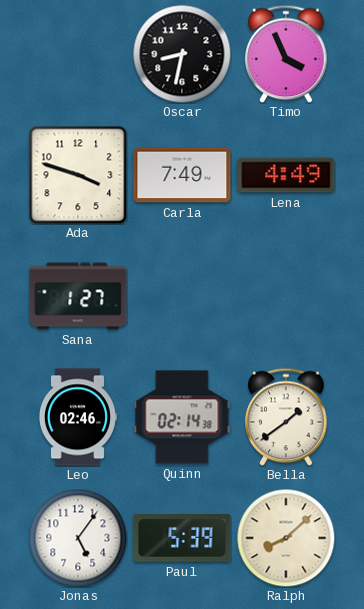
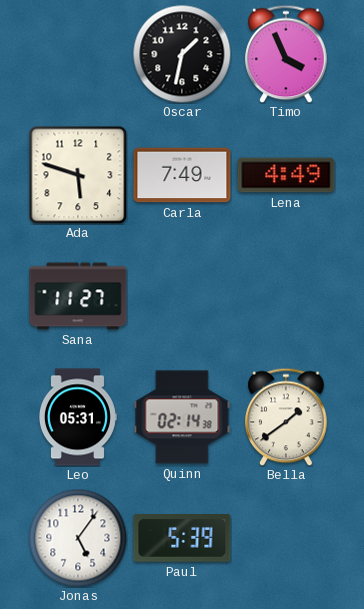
Oscar: 8:32 -> 1:32 (182, 54)
Ada: 3:48 -> 5:48 (78, 175)
Sana: 1:27 -> 11:27 (78, 296)
Leo: 02:46 -> 05:31 (77, 417)
Ralph: 8:08 -> none (286, 538)
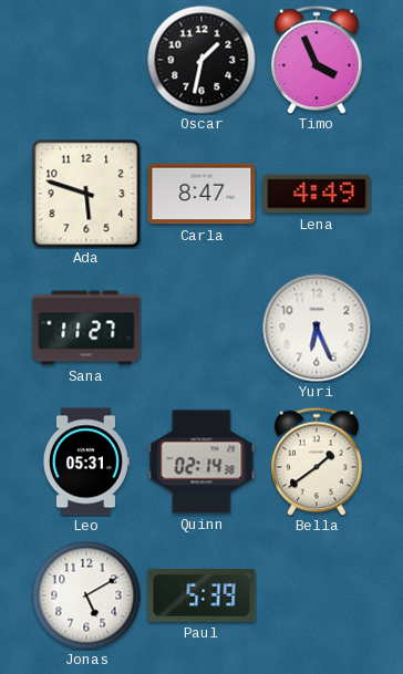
Carla: 7:49 -> 8:47 (201, 194)
Yuri: none -> 6:26 (317, 328)
Jonas: 5:06 -> 5:10 (86, 595)
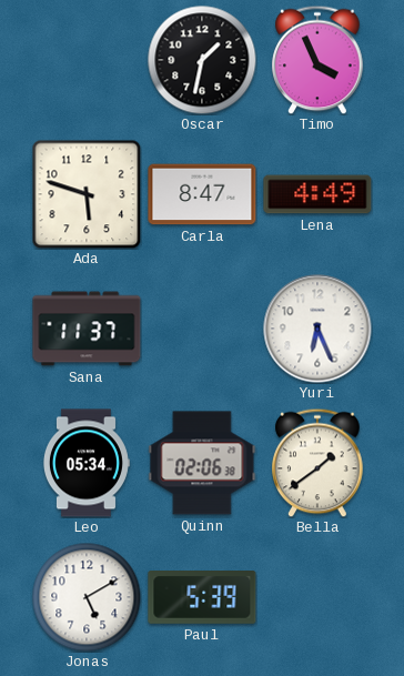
Sana: 11:27 -> 11:37 (87, 329)
Leo: 05:31 -> 05:34 (85, 463)
Quinn: 02:14 -> 02:06 (202, 463)
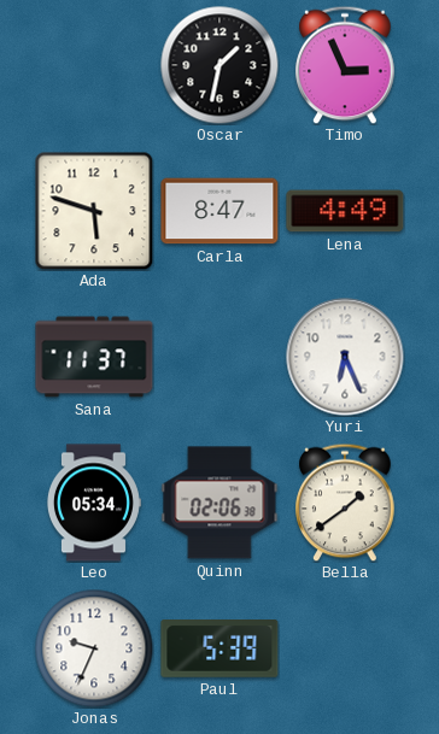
Timo: 3:56 -> 2:56 (345, 65)
Jonas: 5:10 -> 9:34 (94, 648)
